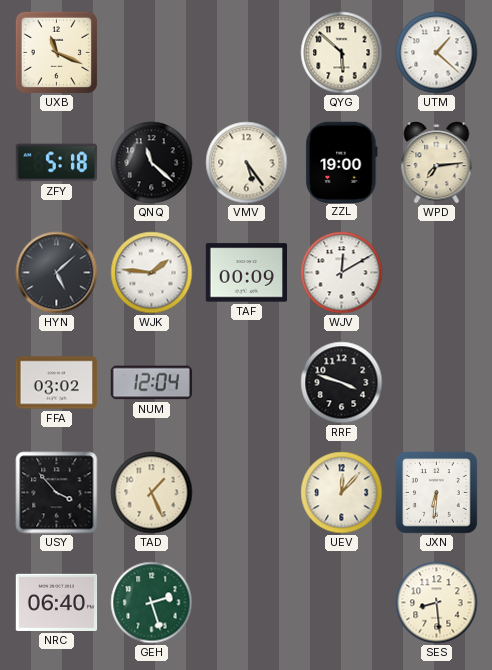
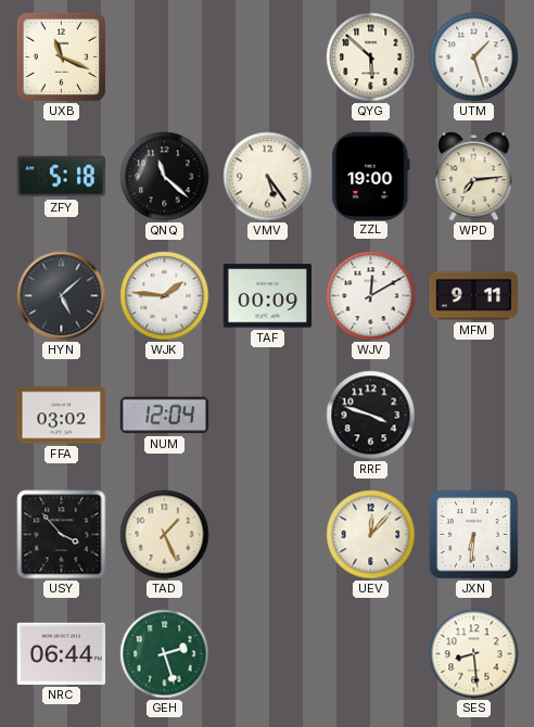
UTM: 1:22 -> 1:27 (474, 58)
MFM: none -> 9:11 (474, 296)
NRC: 06:40 -> 06:44 (62, 653)
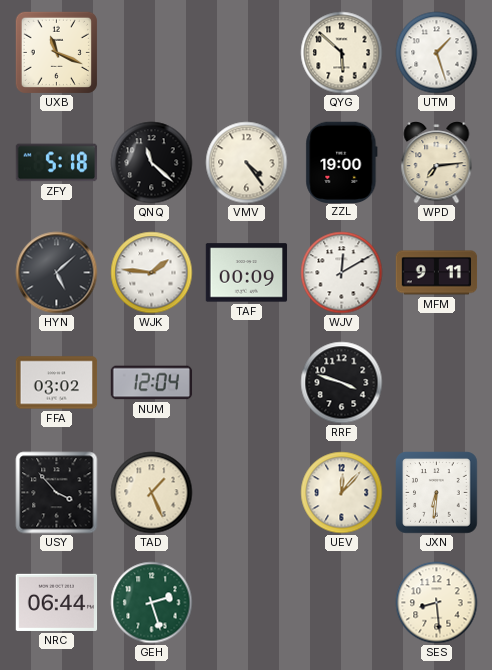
VMV: 5:24 -> 4:24 (247, 163)
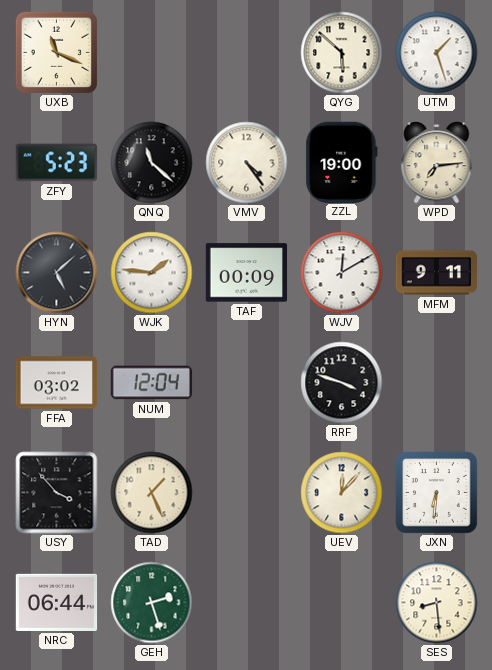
ZFY: 5:18 -> 5:23 (57, 163)
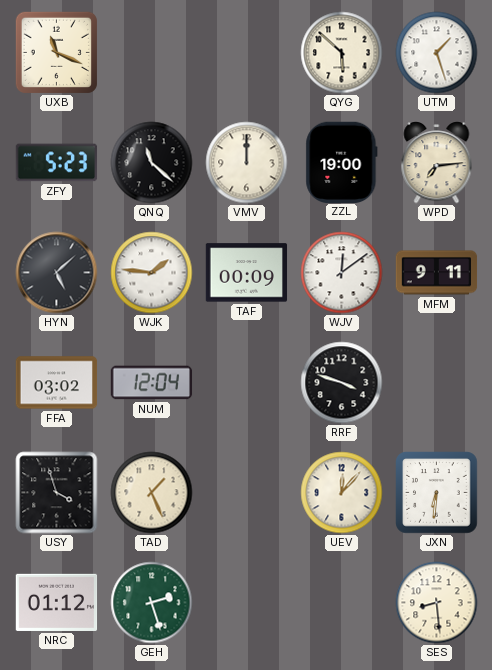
VMV: 4:24 -> 12:00 (247, 163)
WJV: 12:10 -> 12:09 (342, 273)
USY: 3:53 -> 3:57 (57, 493)
NRC: 06:44 -> 01:12 (57, 602)
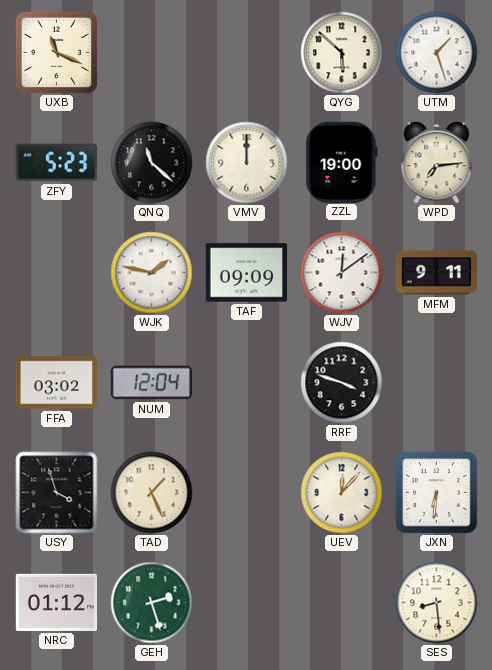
HYN: 5:08 -> none (57, 273)
WJK: 1:46 -> 1:47 (152, 273)
TAF: 00:09 -> 09:09 (247, 273)
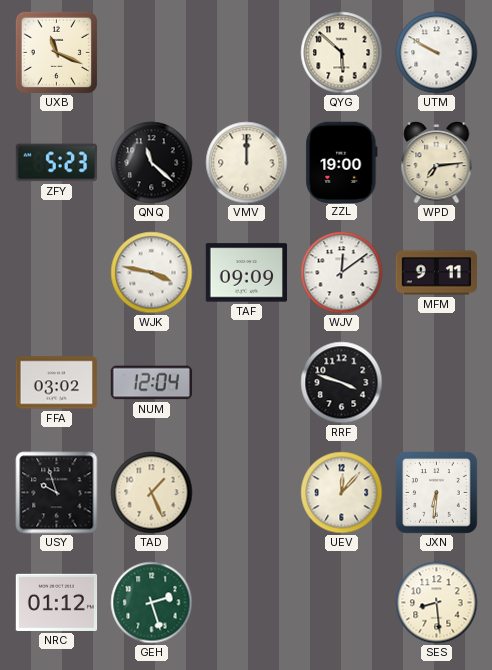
UTM: 1:27 -> 9:50 (437, 53)
WJK: 1:47 -> 3:47 (152, 273)
USY: 3:57 -> 9:57 (57, 493)
